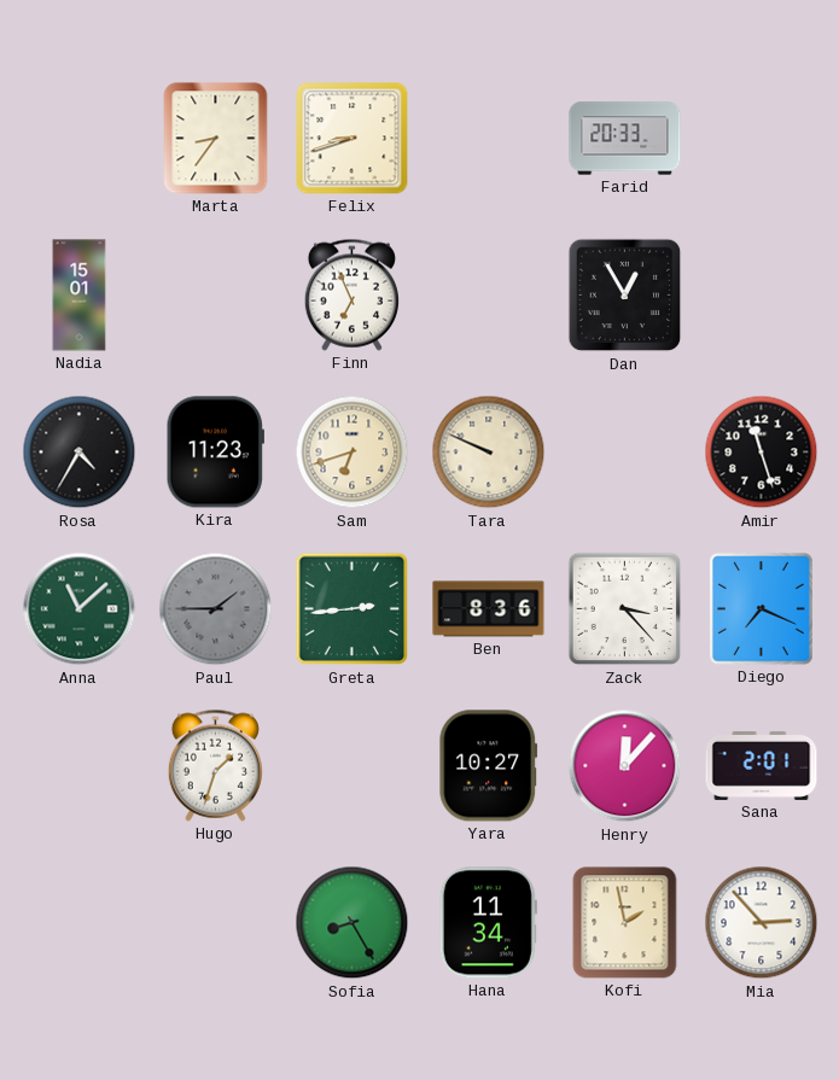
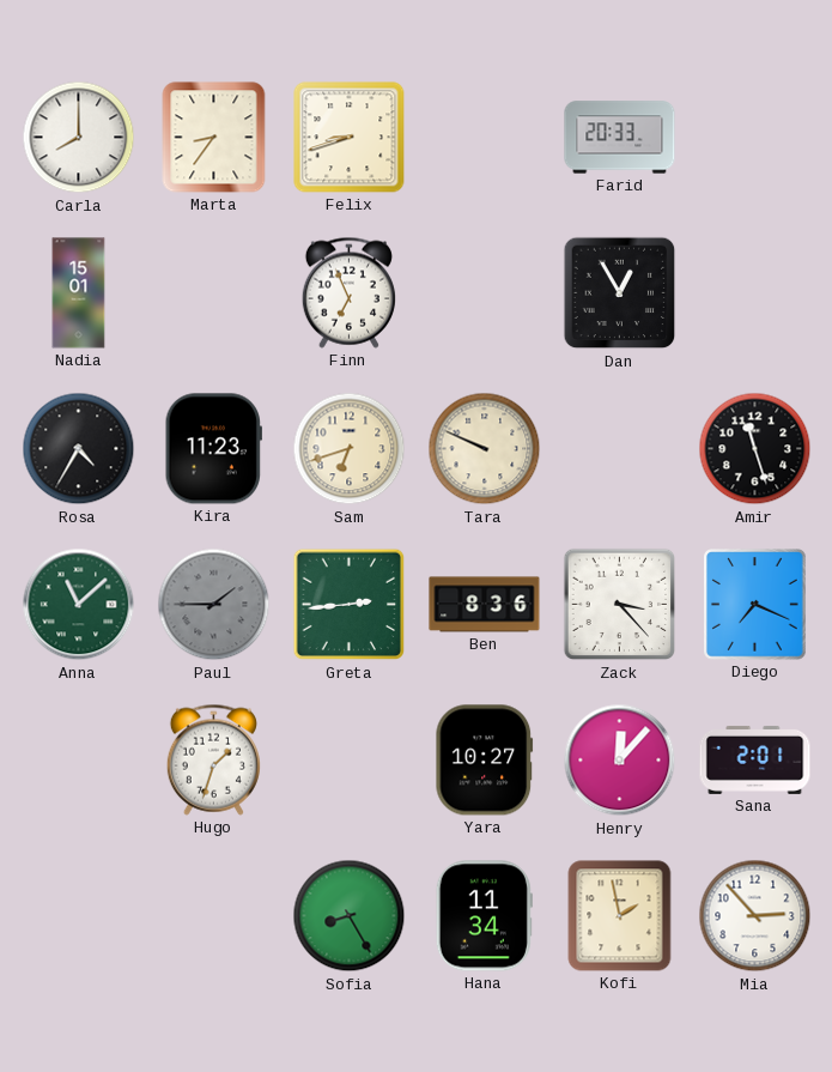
Carla: none -> 8:00 (79, 138)
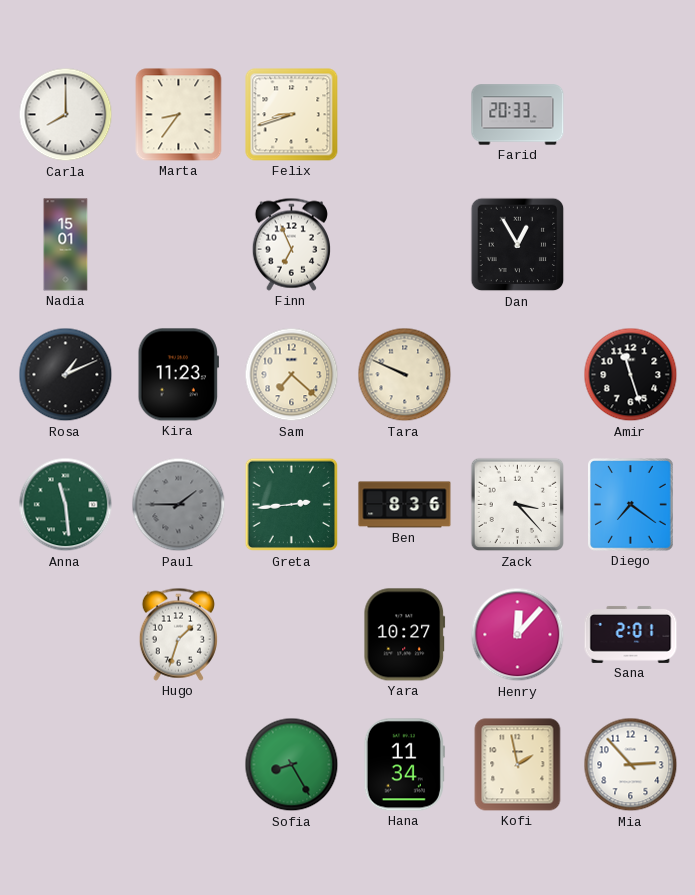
Rosa: 4:35 -> 1:11 (66, 375)
Sam: 6:42 -> 7:22 (292, 375)
Anna: 11:08 -> 11:29 (66, 505)
Diego: 7:19 -> 7:21 (631, 505)
